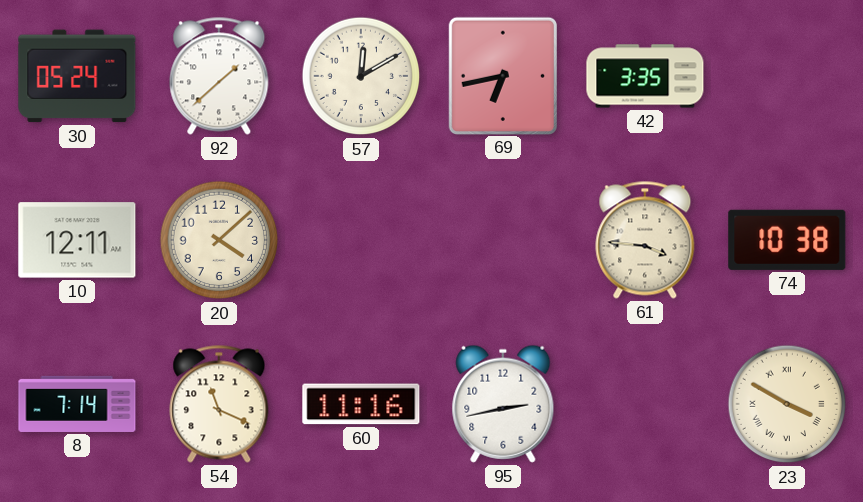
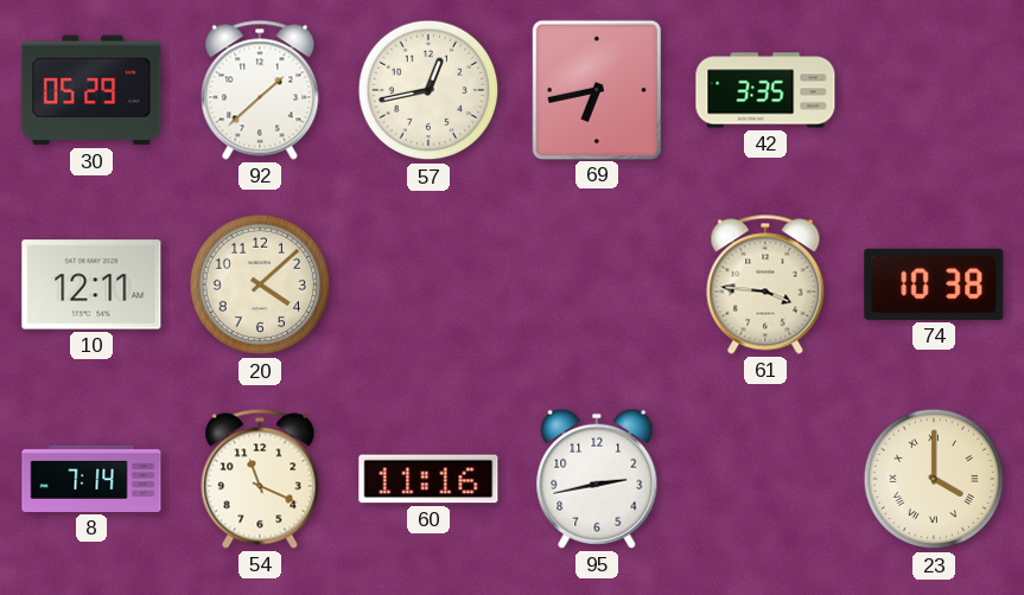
30: 05:24 -> 05:29 (91, 90)
57: 12:10 -> 12:43 (428, 90)
23: 3:50 -> 4:00 (934, 479)
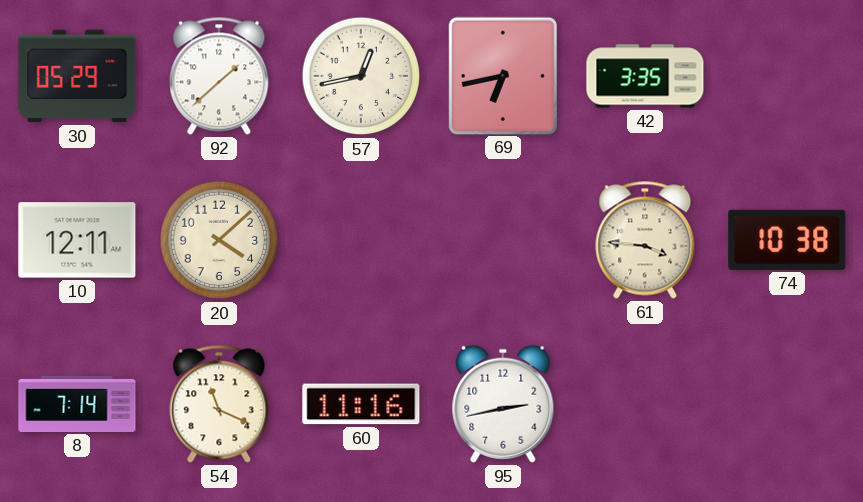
23: 4:00 -> none (934, 479)
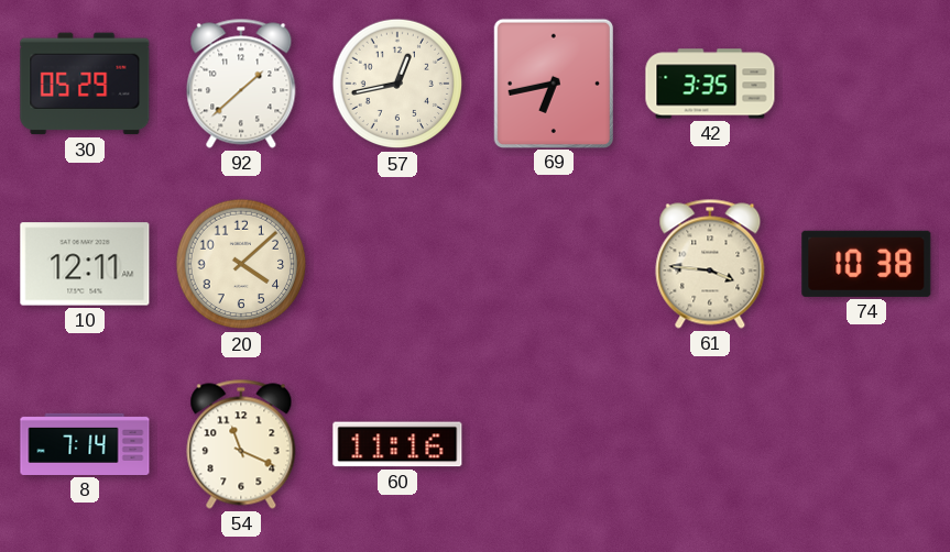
95: 2:43 -> none (503, 404)
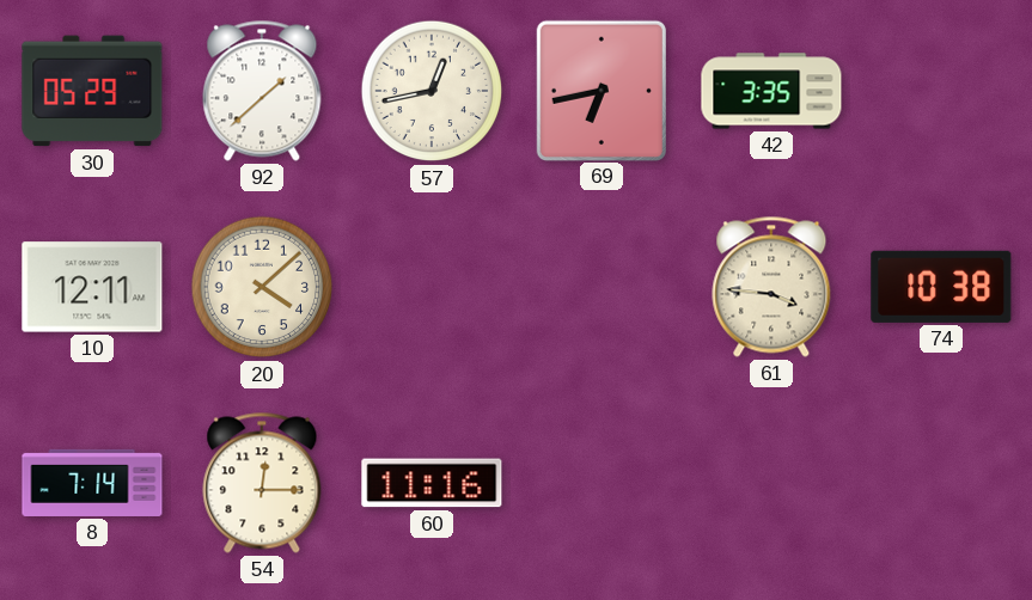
54: 11:19 -> 12:15 (262, 483)
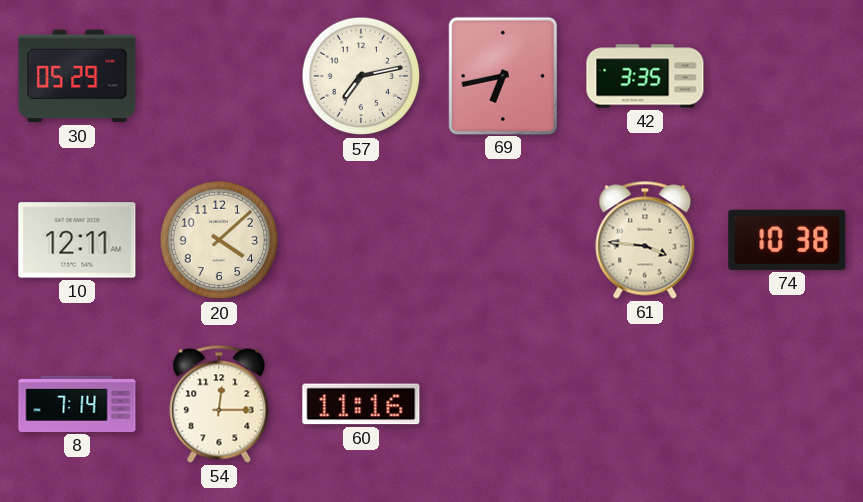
92: 1:38 -> none (262, 91)
57: 12:43 -> 7:13 (361, 76)
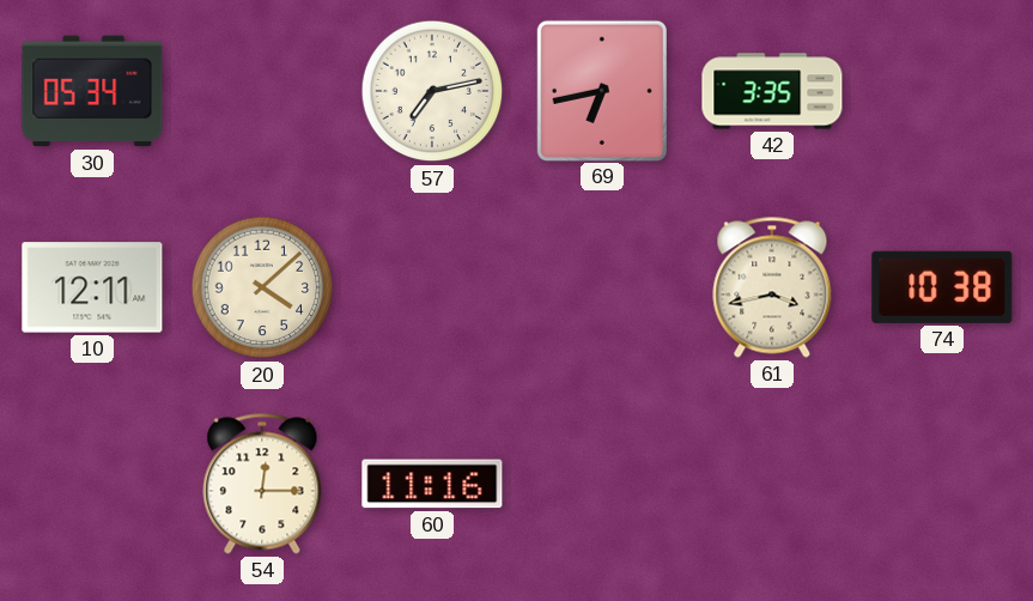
30: 05:29 -> 05:34 (92, 91)
61: 3:46 -> 3:43 (772, 287)
8: 7:14 -> none (77, 404)
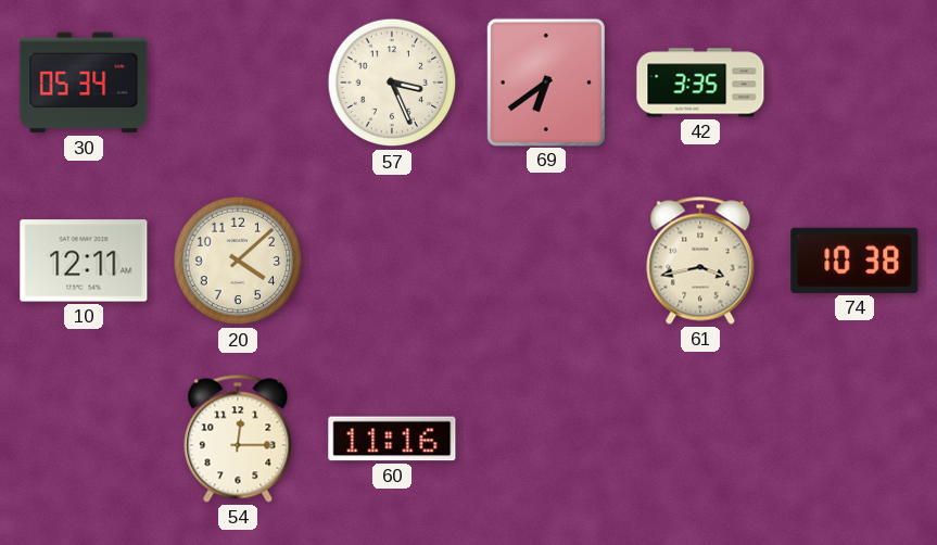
57: 7:13 -> 3:26 (392, 83)
69: 6:43 -> 6:39 (545, 81)
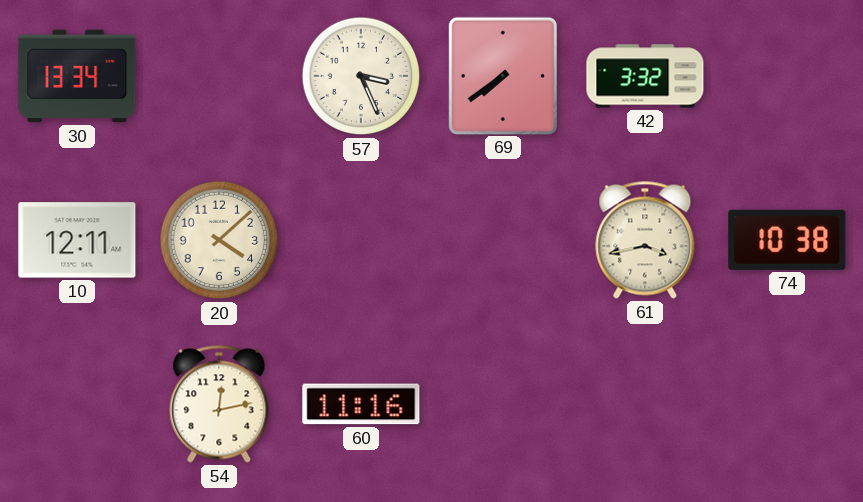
30: 05:34 -> 13:34 (77, 76)
69: 6:39 -> 7:39 (502, 75)
42: 3:35 -> 3:32 (645, 76)
54: 12:15 -> 12:13 (219, 404)
